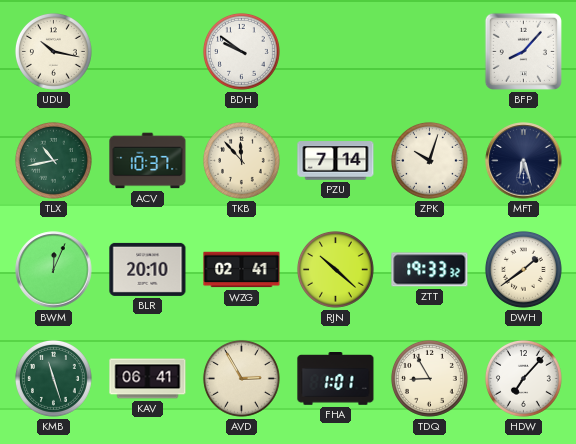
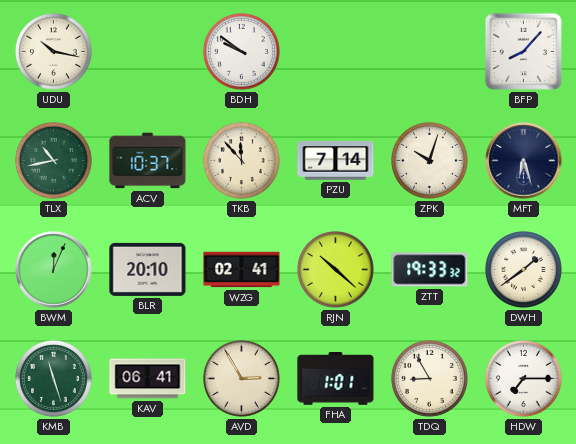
HDW: 7:07 -> 7:15 (523, 378)
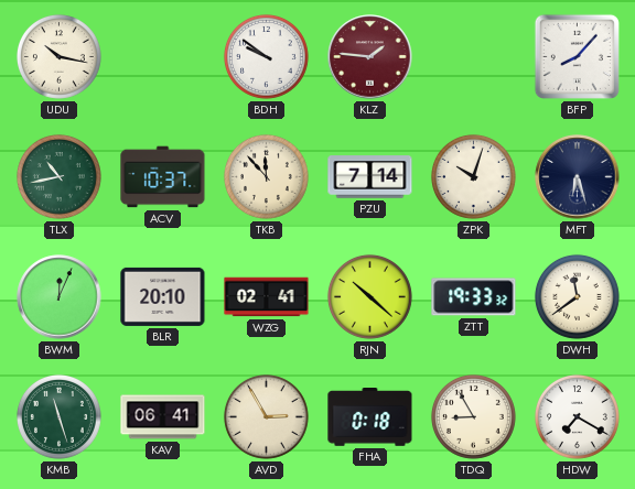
KLZ: none -> 1:46 (370, 57)
DWH: 1:39 -> 11:39 (577, 296)
FHA: 1:01 -> 0:18 (370, 417)
HDW: 7:15 -> 7:20 (577, 416)
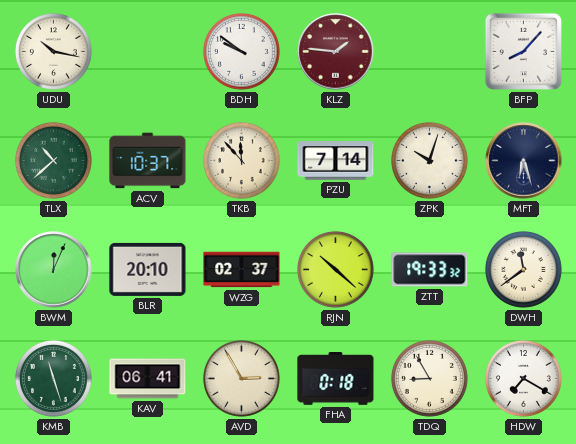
TLX: 10:43 -> 10:38 (53, 160)
WZG: 02:41 -> 02:37 (242, 270)
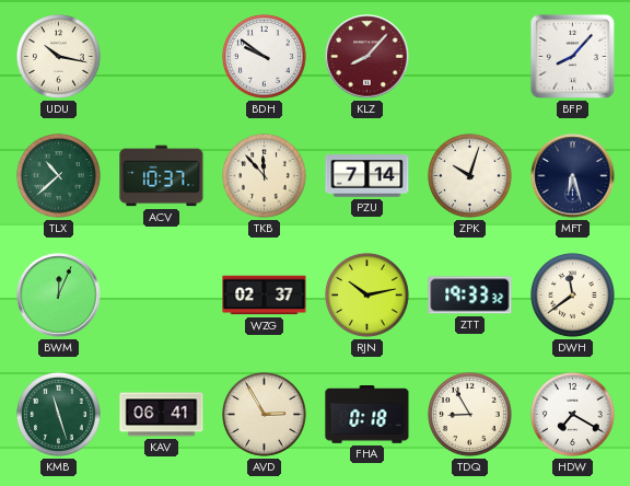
KLZ: 1:46 -> 8:07 (367, 57)
BLR: 20:10 -> none (148, 269)
RJN: 10:22 -> 10:13 (366, 294)
